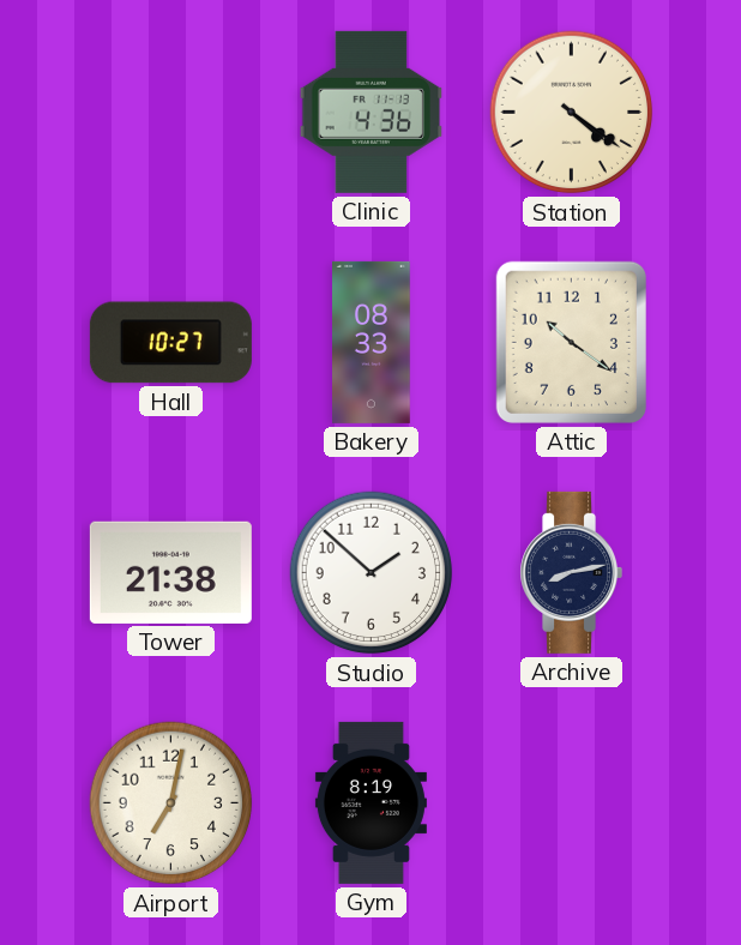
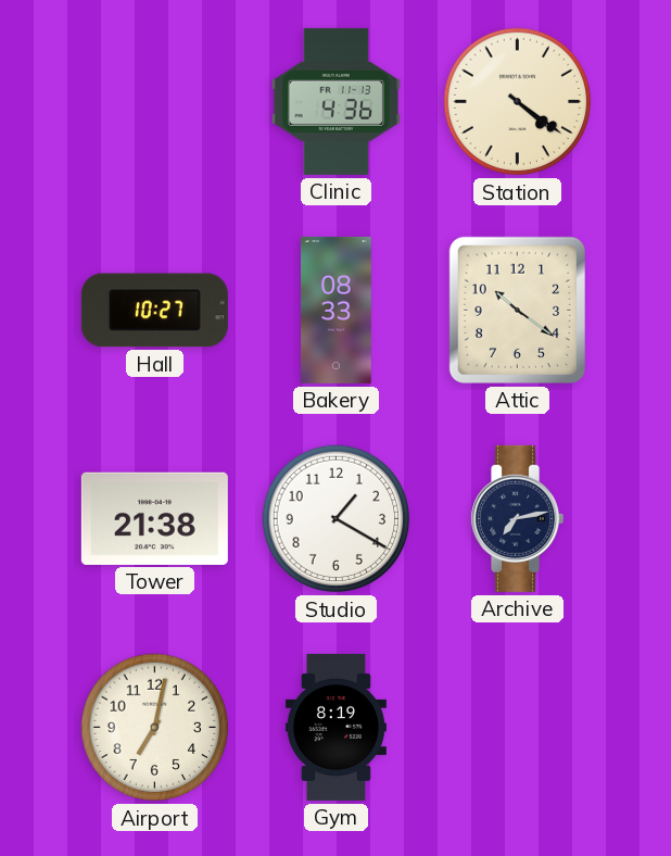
Studio: 1:52 -> 1:20 (337, 519)
Archive: 8:13 -> 7:13 (517, 518)
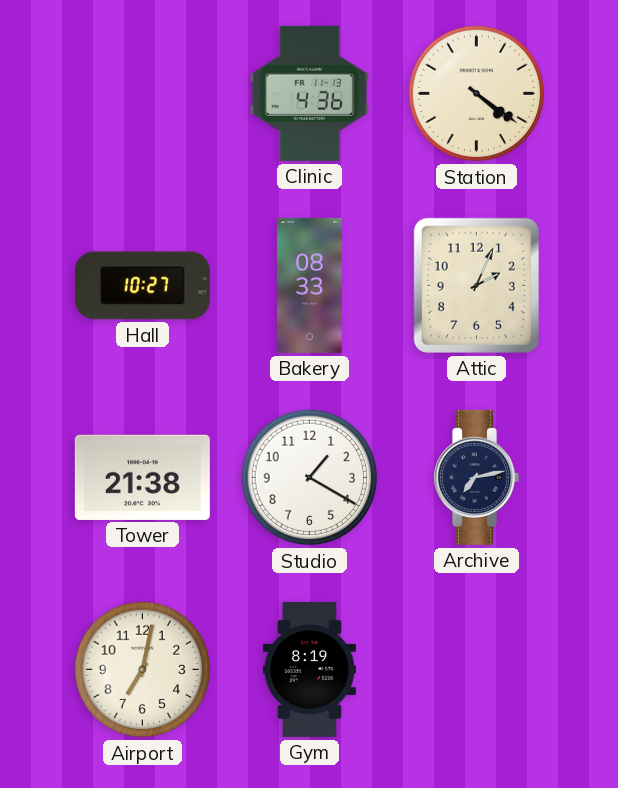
Attic: 10:21 -> 2:04 (476, 285)
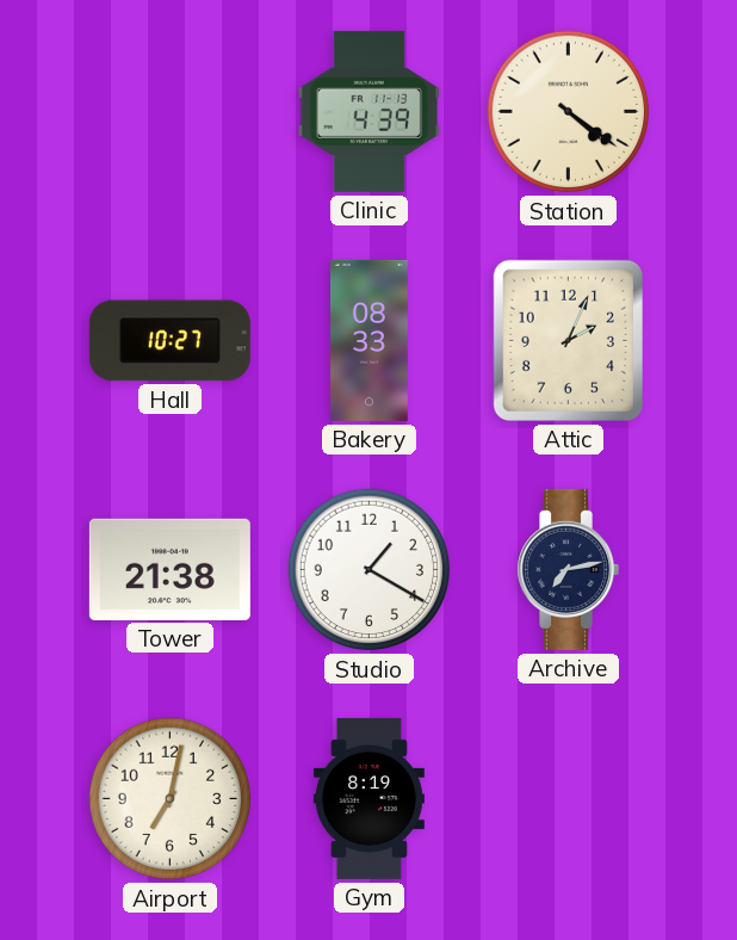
Clinic: 4:36 -> 4:39 (370, 111)
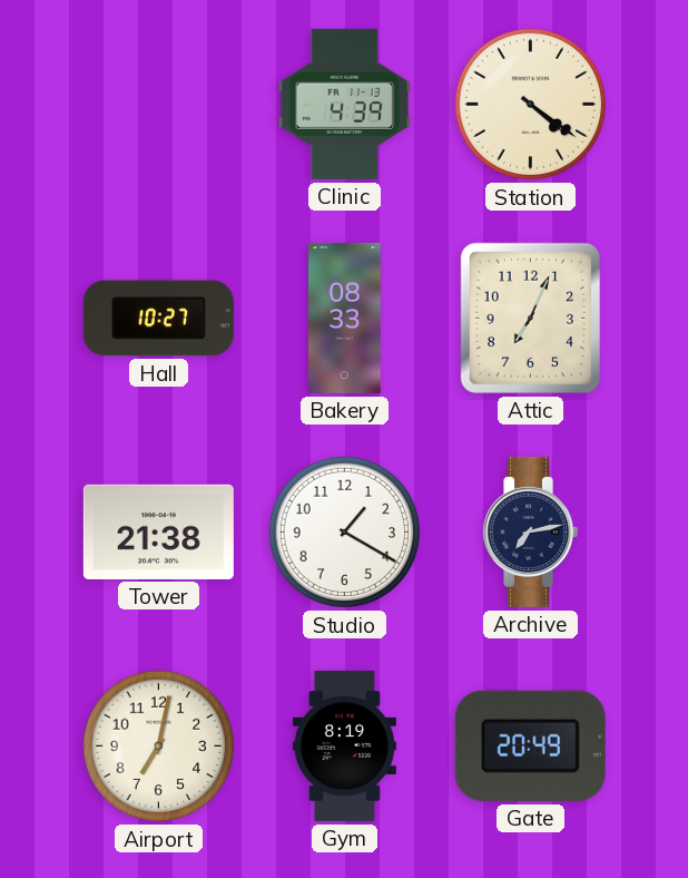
Attic: 2:04 -> 7:04 (530, 318)
Gate: none -> 20:49 (530, 745)
